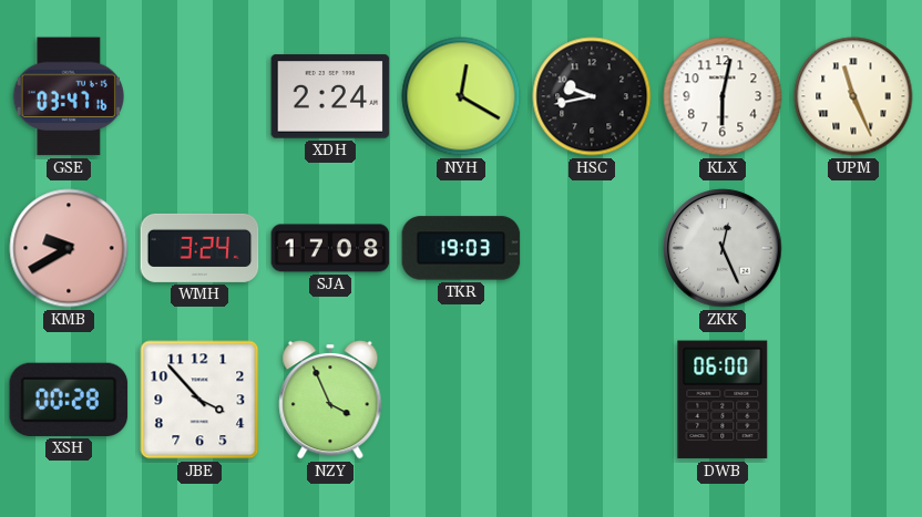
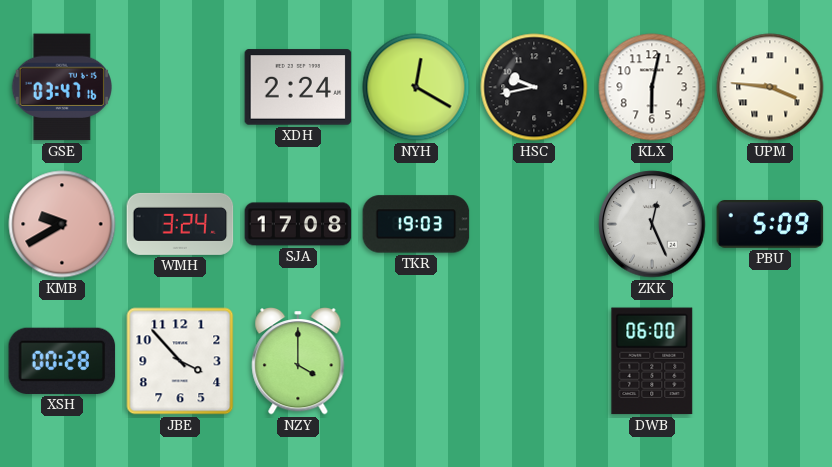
UPM: 11:26 -> 3:46 (770, 87)
PBU: none -> 5:09 (770, 225)
NZY: 3:56 -> 4:00 (298, 361)
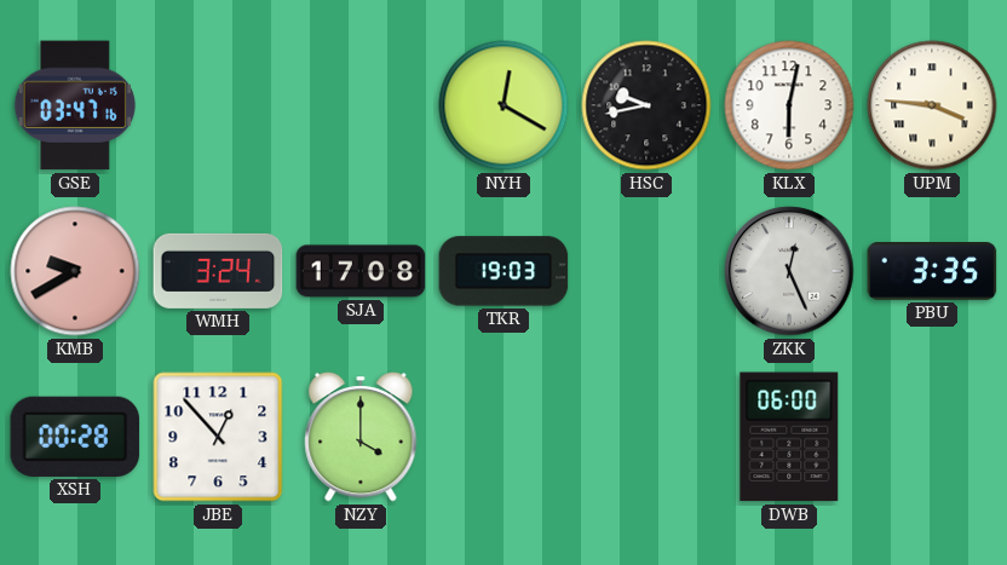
XDH: 2:24 -> none (298, 87)
PBU: 5:09 -> 3:35 (932, 272)
JBE: 3:53 -> 12:53 (218, 437)
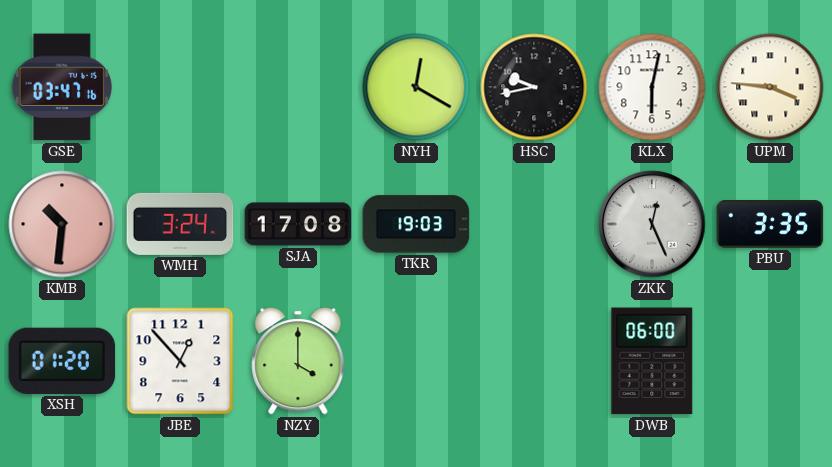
KMB: 9:40 -> 10:31 (62, 224)
XSH: 00:28 -> 01:20 (62, 361)
